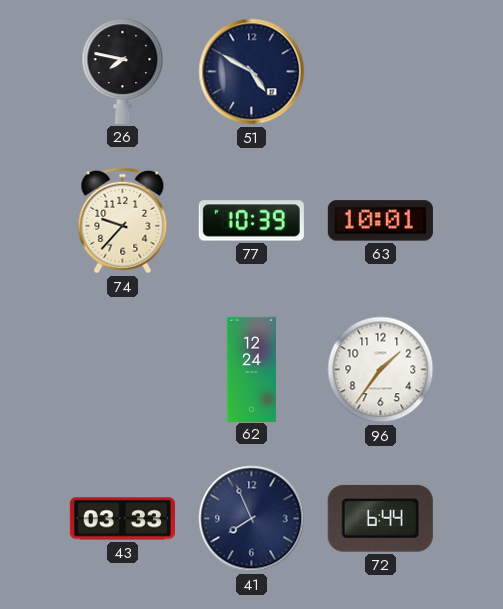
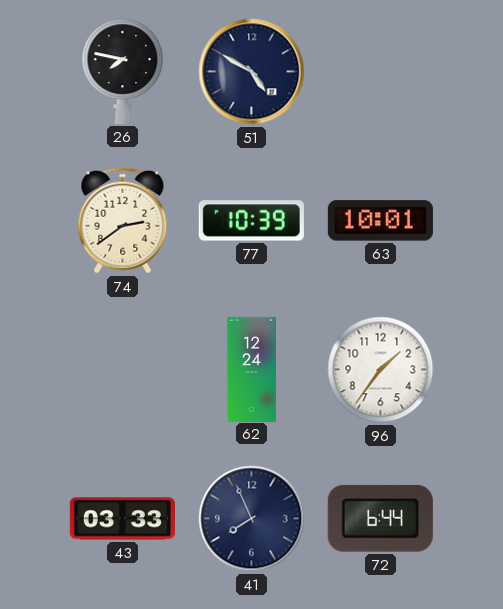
74: 9:37 -> 2:39 (123, 221)
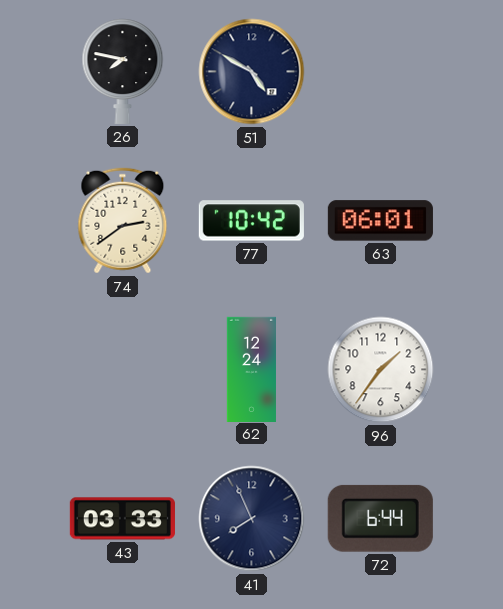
77: 10:39 -> 10:42 (251, 221)
63: 10:01 -> 06:01 (380, 221)
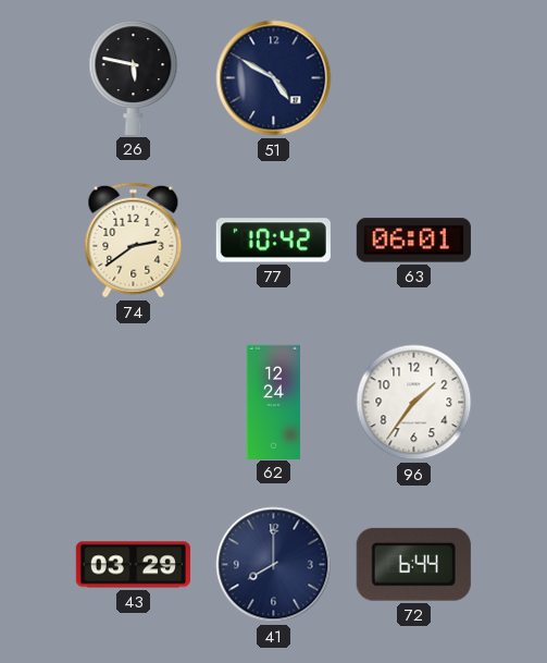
26: 7:47 -> 5:47 (134, 77)
43: 03:33 -> 03:29 (133, 565)
41: 7:56 -> 8:00 (274, 565)
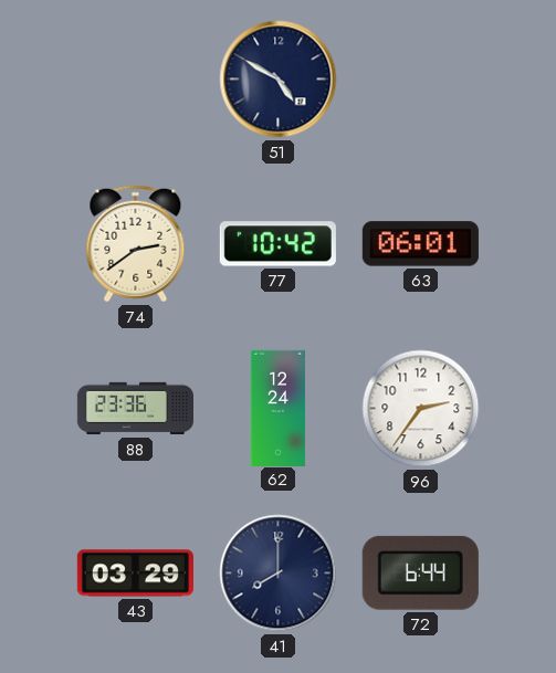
26: 5:47 -> none (134, 77)
88: none -> 23:36 (135, 409)
96: 1:36 -> 2:36 (421, 409)
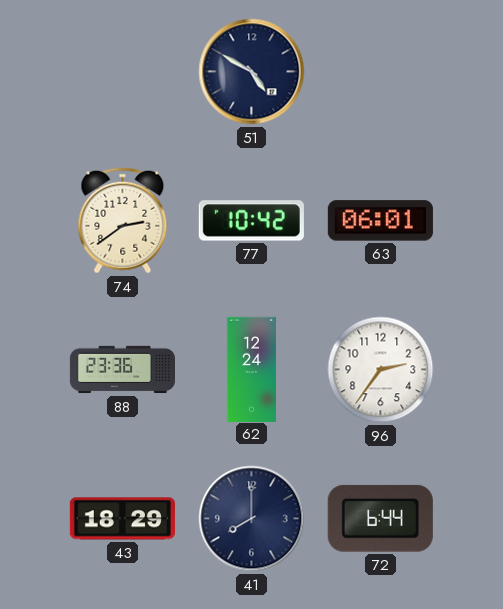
43: 03:29 -> 18:29 (122, 519)
